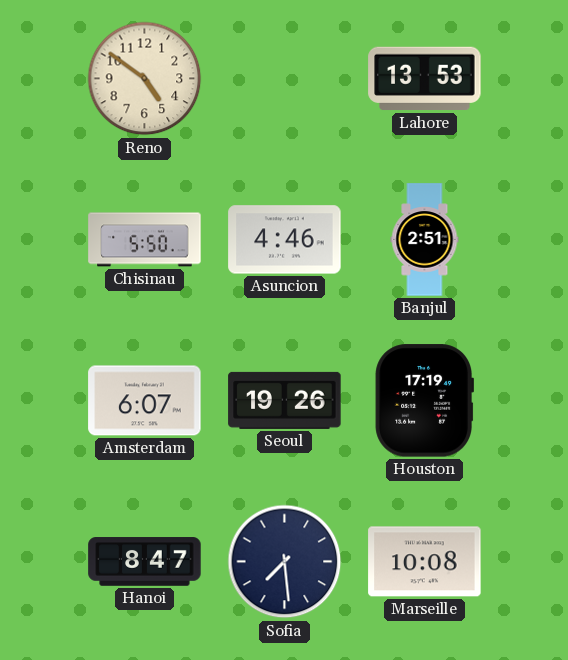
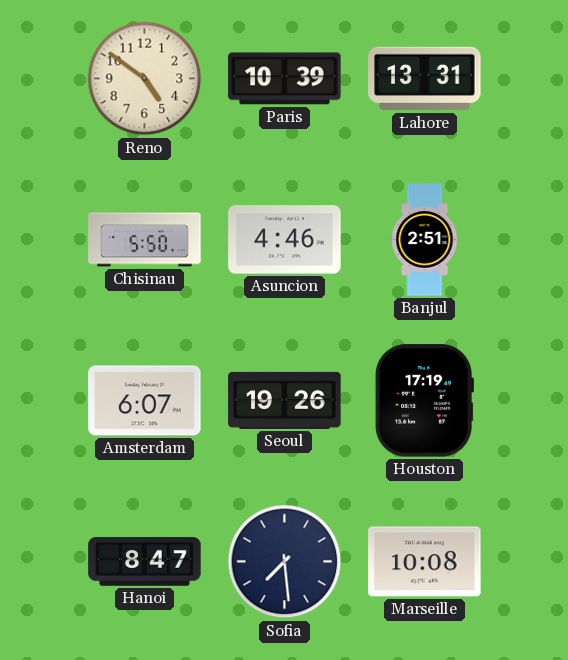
Paris: none -> 10:39 (285, 79)
Lahore: 13:53 -> 13:31 (425, 79)
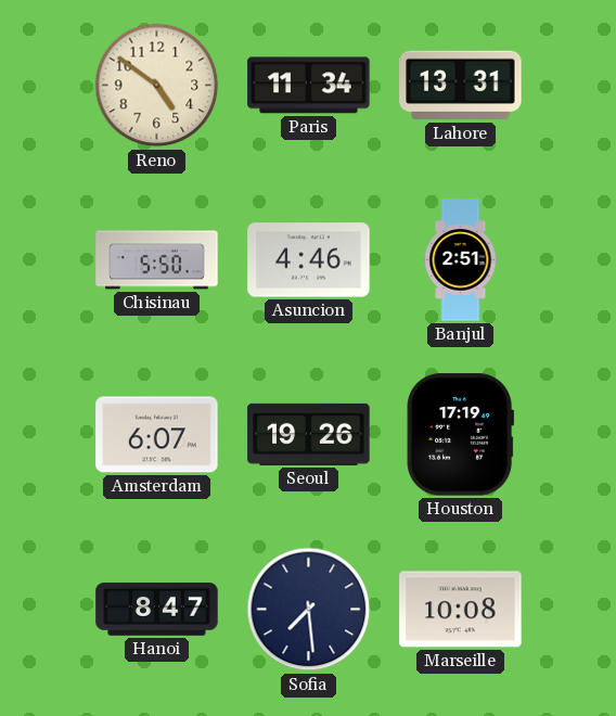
Paris: 10:39 -> 11:34 (309, 86)
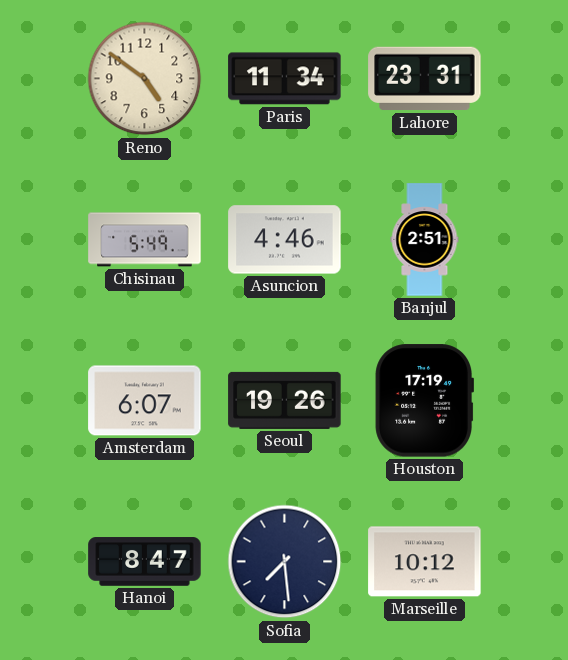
Lahore: 13:31 -> 23:31 (425, 79)
Chisinau: 5:50 -> 5:49 (145, 240)
Marseille: 10:08 -> 10:12 (425, 562)
